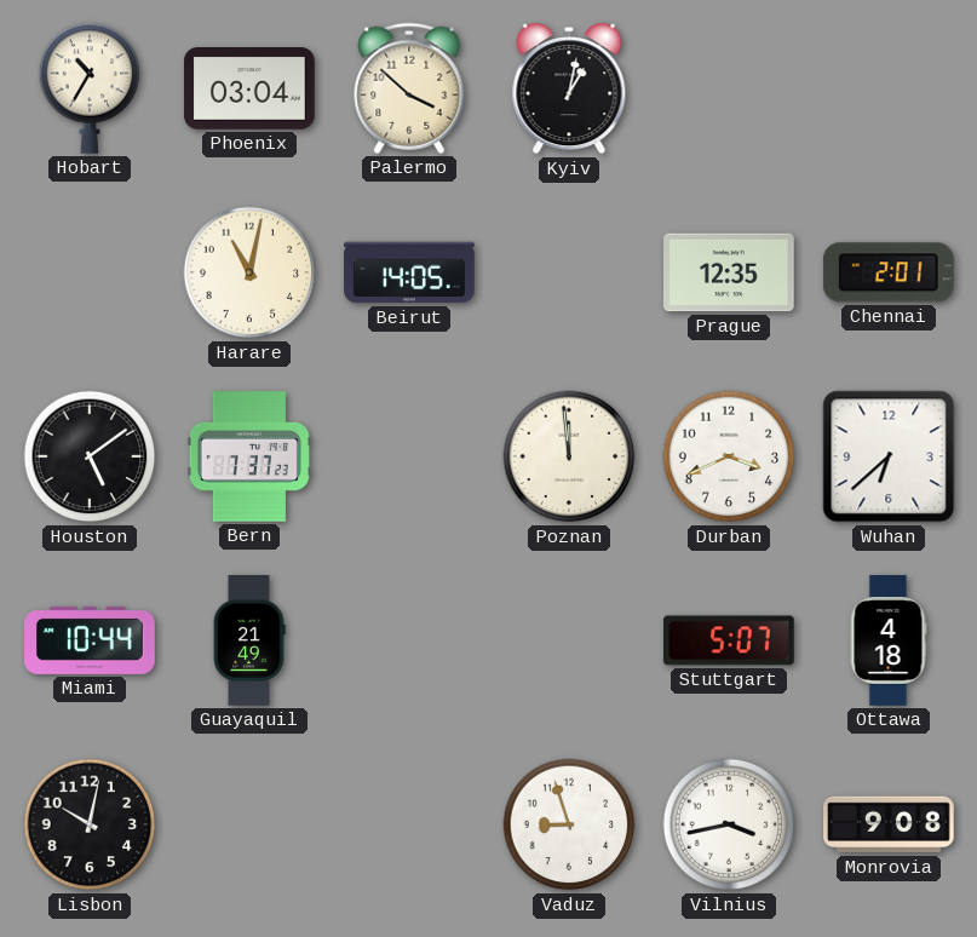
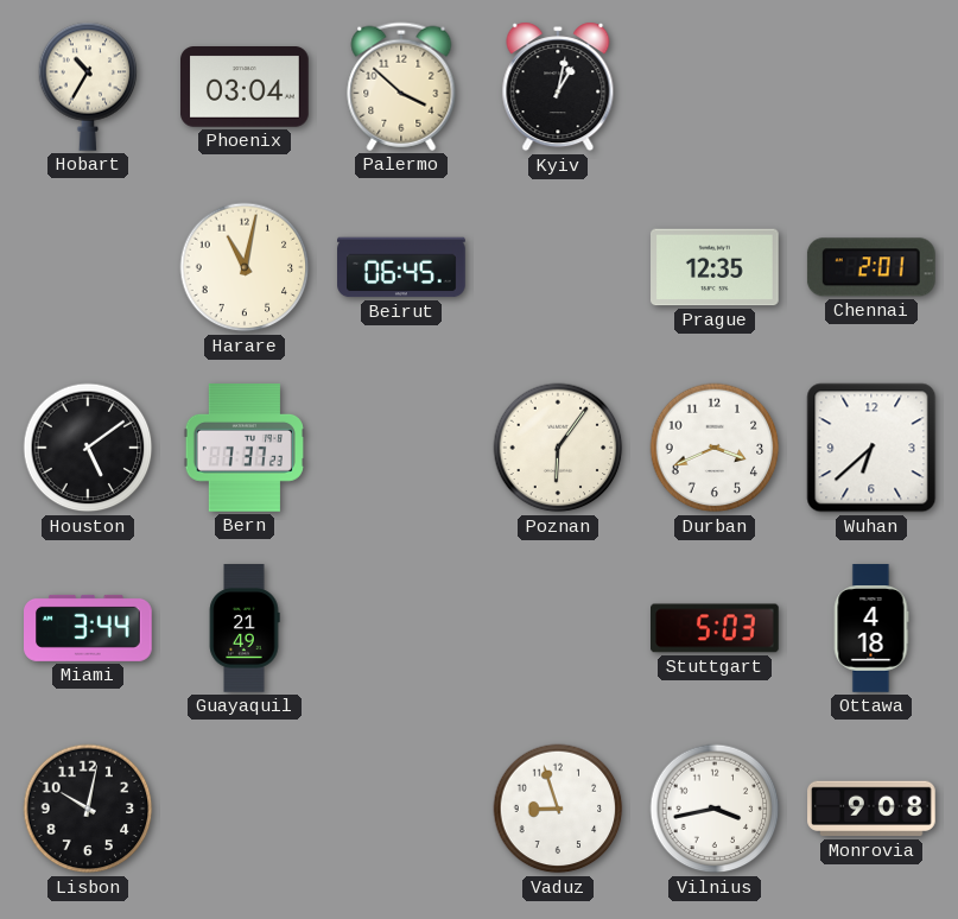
Beirut: 14:05 -> 06:45 (401, 267)
Poznan: 11:59 -> 6:06 (558, 448)
Miami: 10:44 -> 3:44 (89, 628)
Stuttgart: 5:07 -> 5:03 (716, 628)
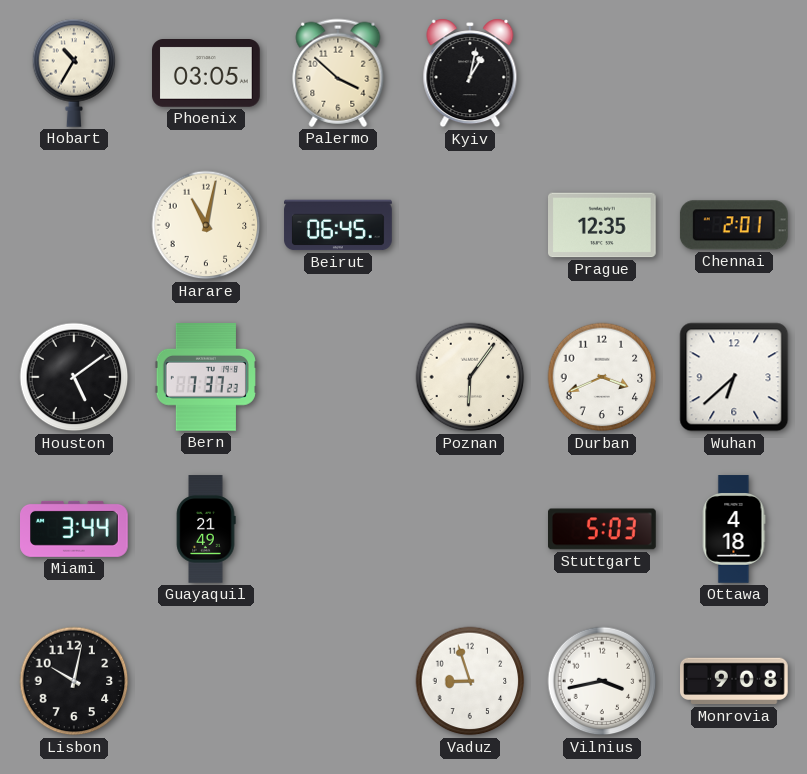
Phoenix: 03:04 -> 03:05 (207, 74)
